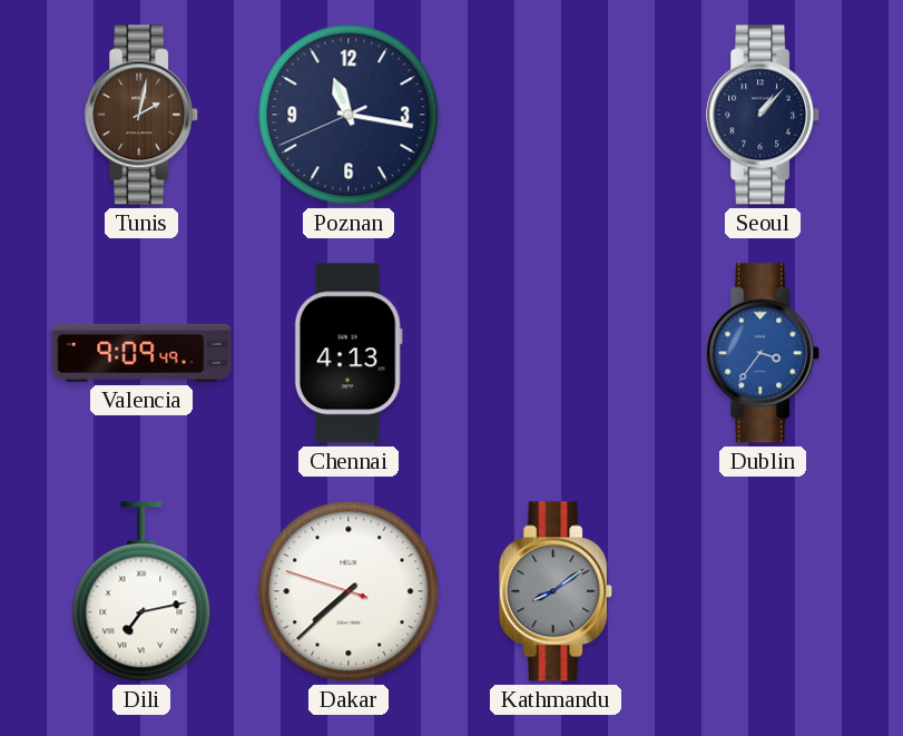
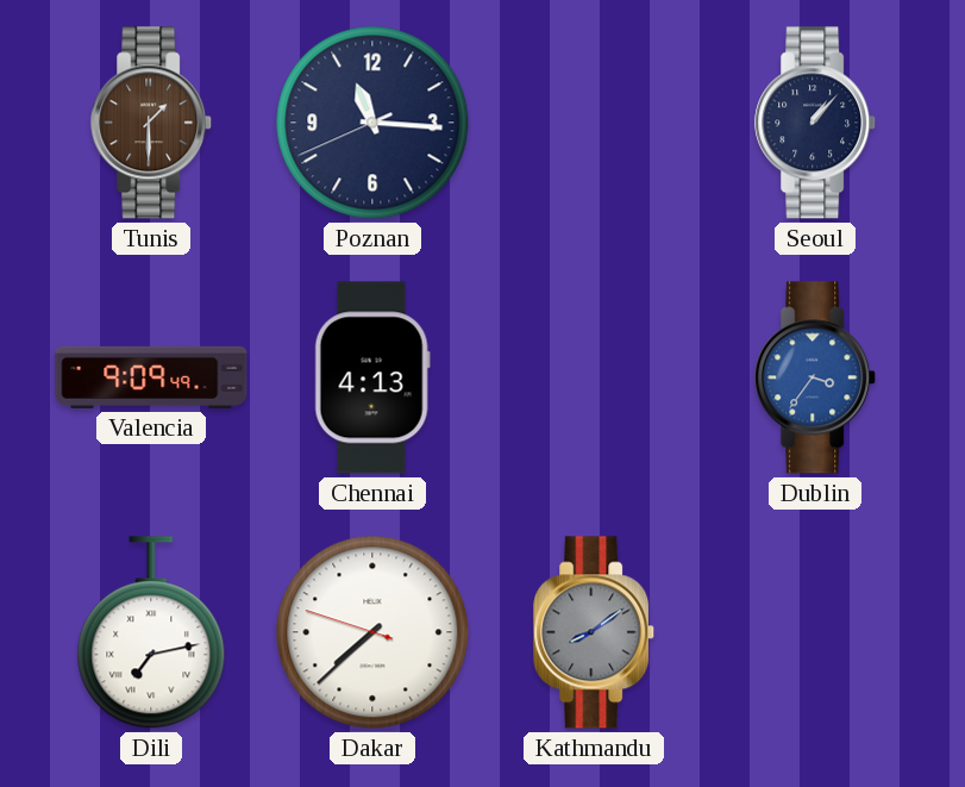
Tunis: 2:02 -> 1:30 (152, 123)
Poznan: 11:16 -> 11:15 (372, 123)
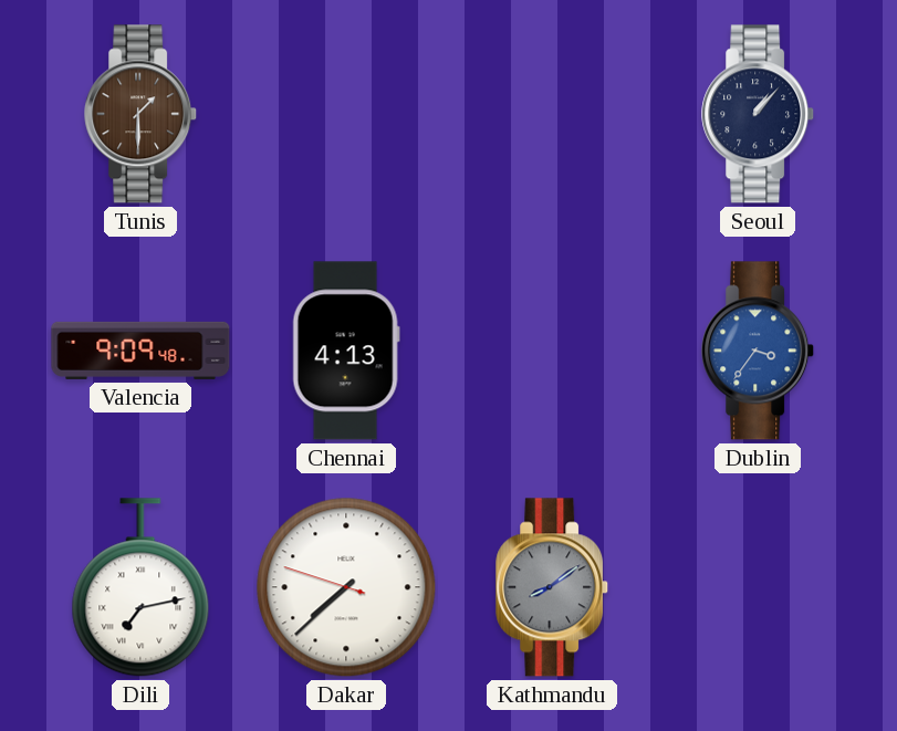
Poznan: 11:15 -> none (372, 123)
Valencia: 9:09:49 -> 9:09:48 (140, 351)
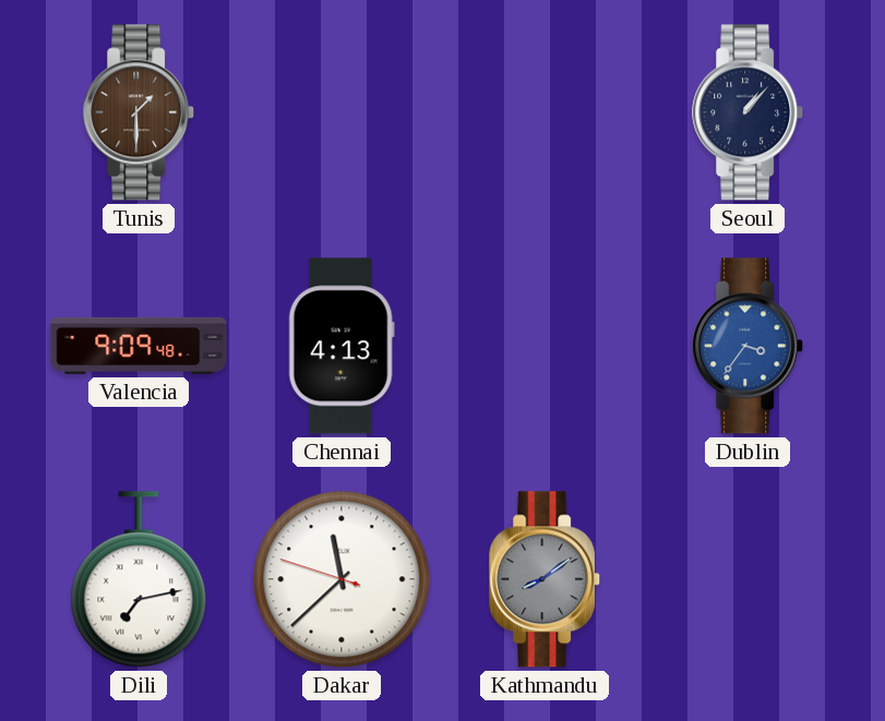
Dakar: 7:37 -> 11:37 (342, 579)
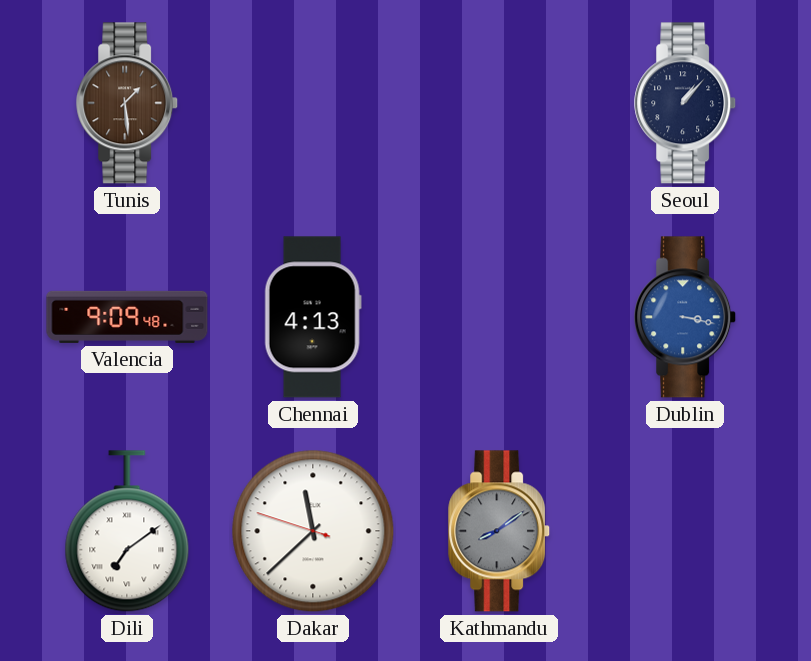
Tunis: 1:30 -> 1:29 (128, 103)
Dublin: 3:36 -> 3:17 (686, 317)
Dili: 7:13 -> 7:09 (127, 531)
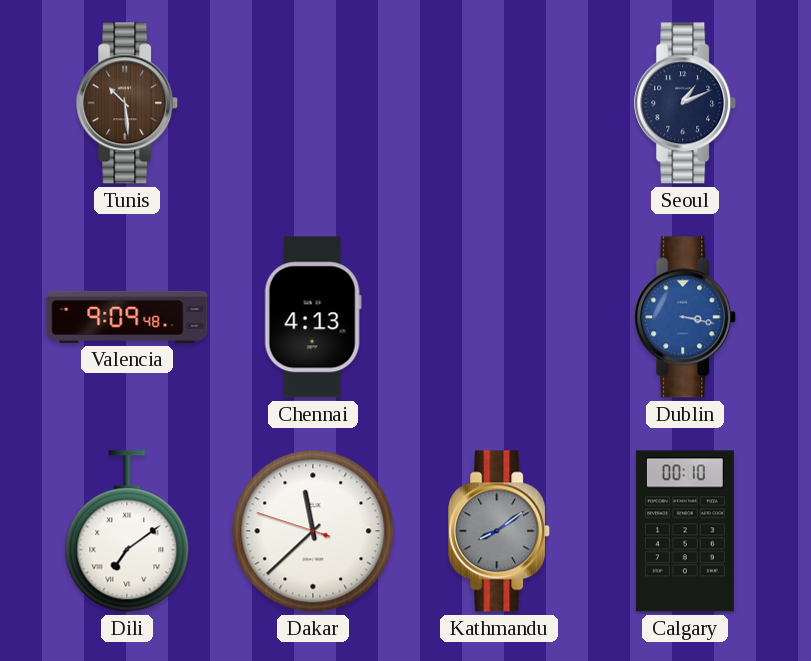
Tunis: 1:29 -> 10:29 (128, 103)
Seoul: 1:07 -> 1:11 (686, 103)
Calgary: none -> 00:10 (685, 531)
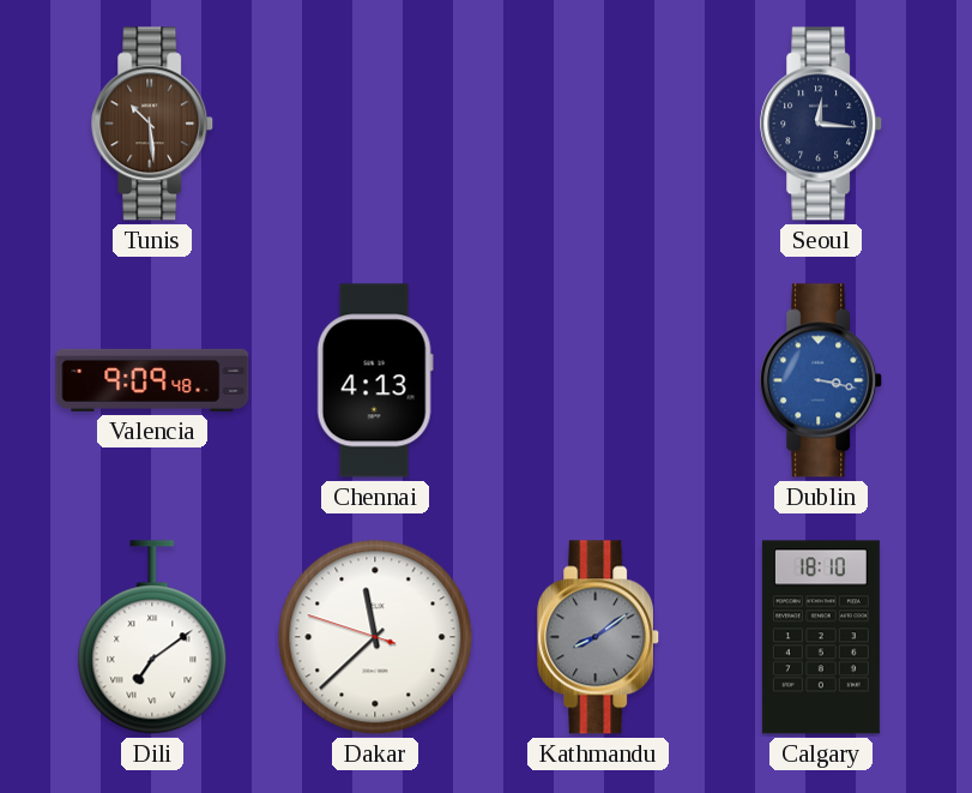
Seoul: 1:11 -> 12:16 (822, 124)
Calgary: 00:10 -> 18:10 (821, 637)
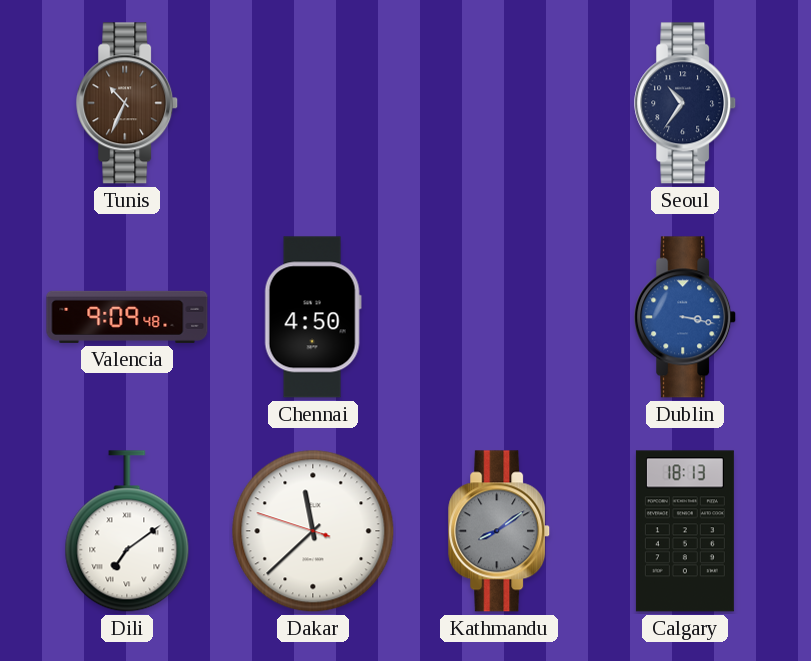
Tunis: 10:29 -> 10:34 (128, 103)
Seoul: 12:16 -> 10:36 (686, 103)
Chennai: 4:13 -> 4:50 (313, 317)
Calgary: 18:10 -> 18:13 (685, 531)
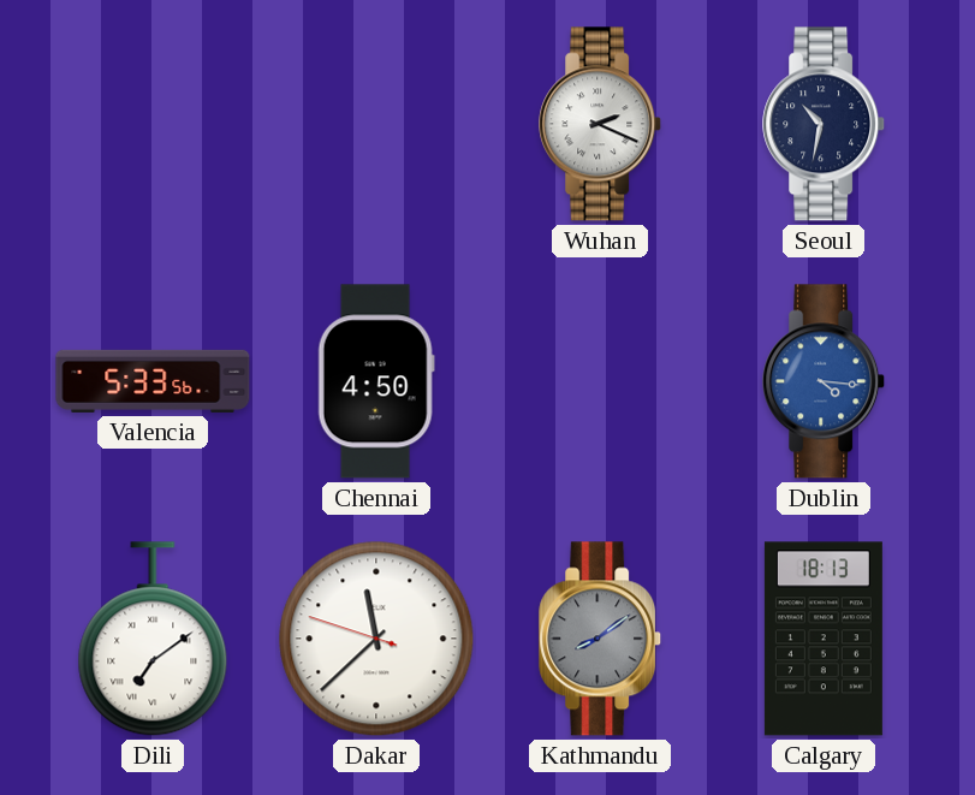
Tunis: 10:34 -> none (128, 103)
Wuhan: none -> 2:19 (601, 124)
Seoul: 10:36 -> 10:32 (825, 124)
Valencia: 9:09 -> 5:33 (153, 381)
Dublin: 3:17 -> 4:16 (825, 381)
